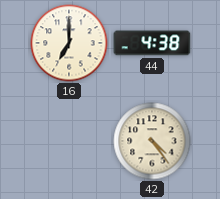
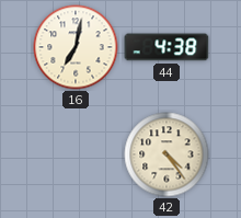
16: 7:00 -> 7:02 (76, 47)
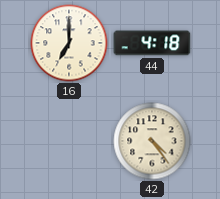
16: 7:02 -> 7:00 (69, 43)
44: 4:38 -> 4:18 (152, 43)
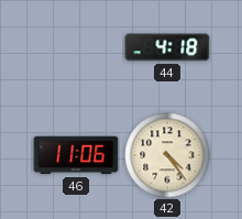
16: 7:00 -> none (69, 43)
46: none -> 11:06 (76, 155)
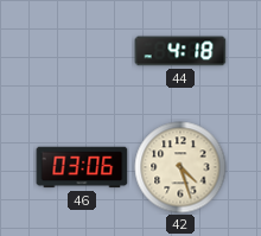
46: 11:06 -> 03:06 (82, 167)
42: 4:24 -> 4:27 (180, 167)
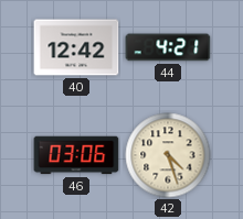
40: none -> 12:42 (76, 47)
44: 4:18 -> 4:21 (168, 47)
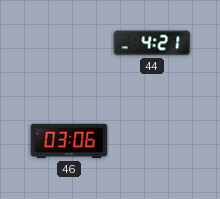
40: 12:42 -> none (76, 47)
42: 4:27 -> none (168, 155)
